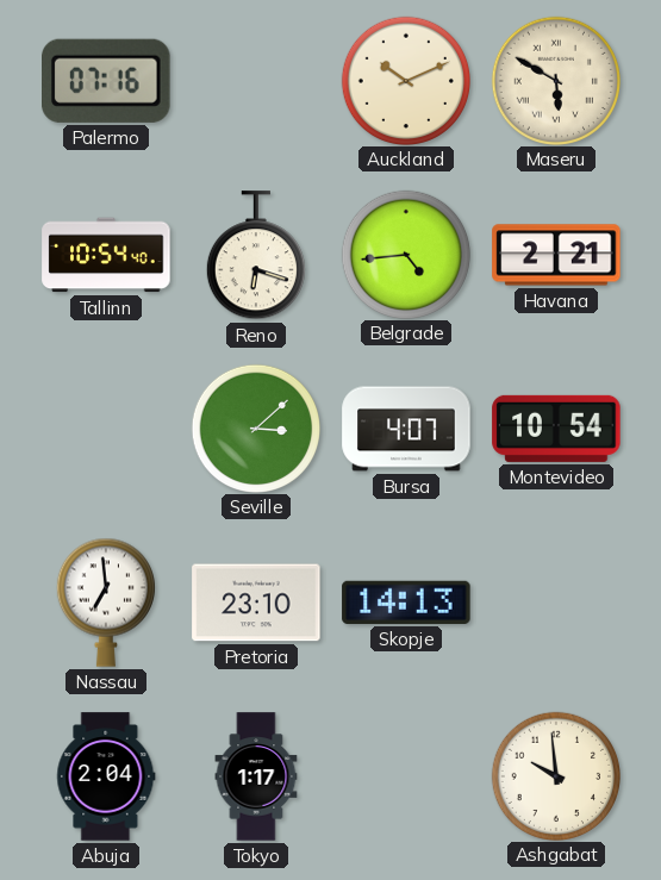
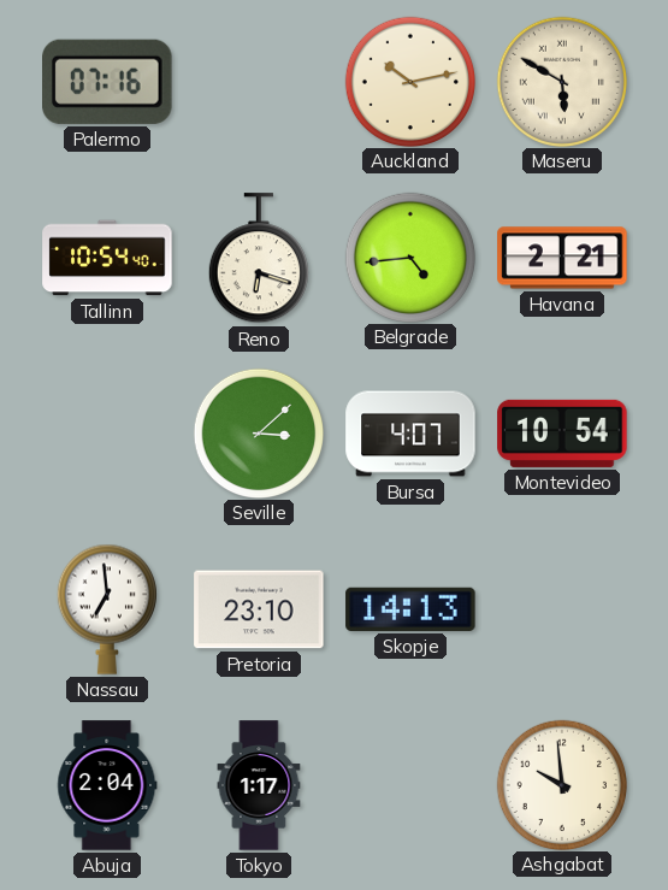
Auckland: 10:11 -> 10:13 (409, 81)
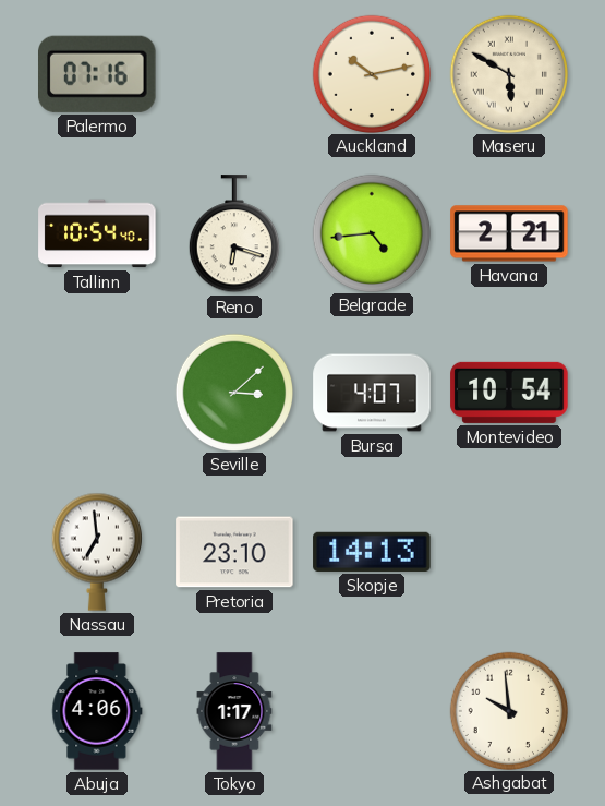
Abuja: 2:04 -> 4:06 (97, 711)
